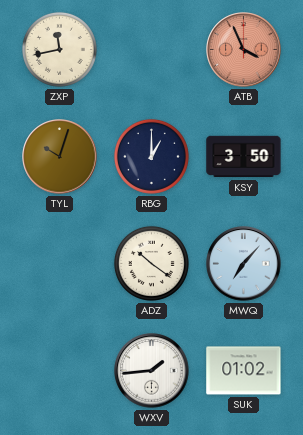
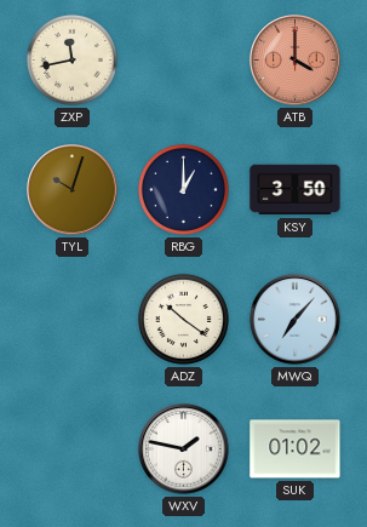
ATB: 3:56 -> 4:00 (296, 61)
WXV: 1:44 -> 1:47 (184, 449)
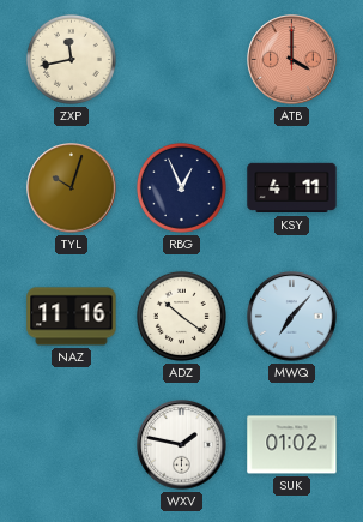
RBG: 1:00 -> 12:56 (181, 187)
KSY: 3:50 -> 4:11 (292, 188)
NAZ: none -> 11:16 (72, 317)
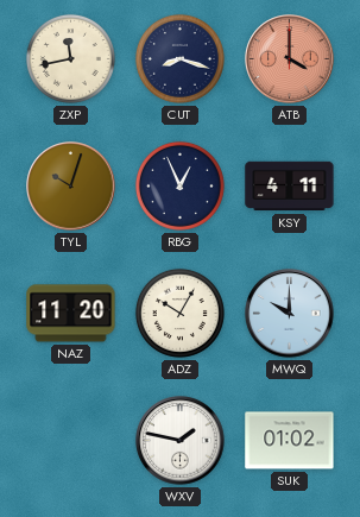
CUT: none -> 8:18 (179, 58)
NAZ: 11:16 -> 11:20 (71, 314)
ADZ: 10:21 -> 10:05 (179, 313)
MWQ: 7:07 -> 10:00 (290, 314)
